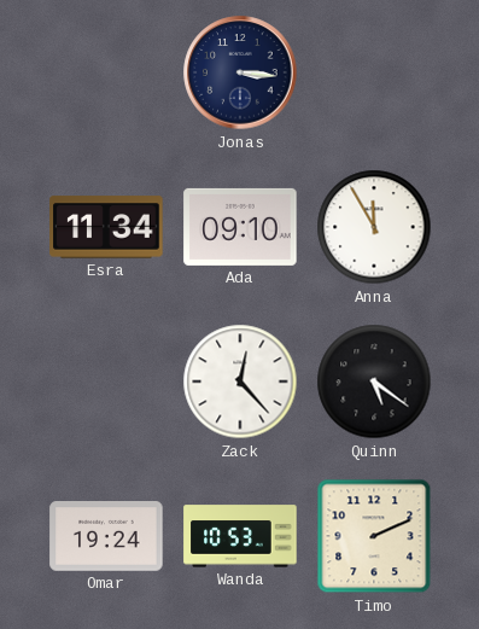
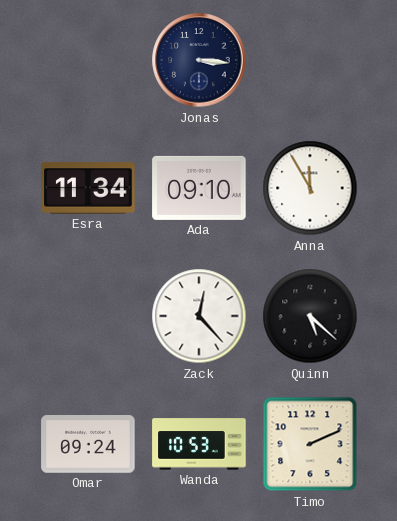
Quinn: 5:21 -> 5:22 (310, 316)
Omar: 19:24 -> 09:24 (88, 445)
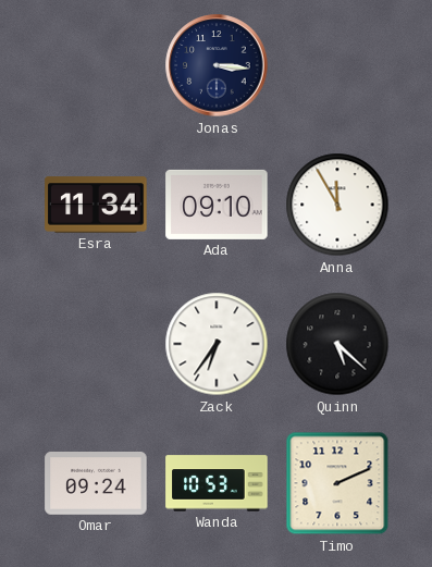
Zack: 12:23 -> 6:36 (217, 344)
